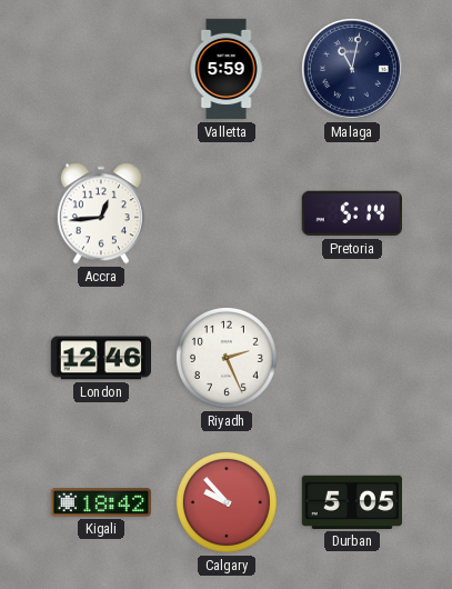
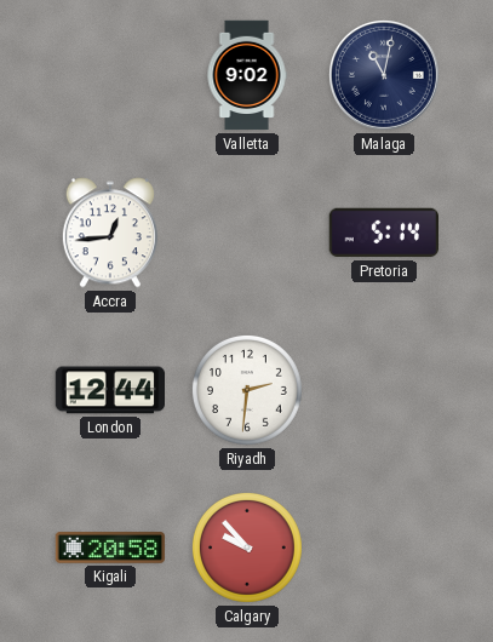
Valletta: 5:59 -> 9:02 (247, 75)
London: 12:46 -> 12:44 (109, 390)
Riyadh: 2:26 -> 2:31 (247, 390)
Kigali: 18:42 -> 20:58 (110, 548)
Durban: 5:05 -> none (351, 502)
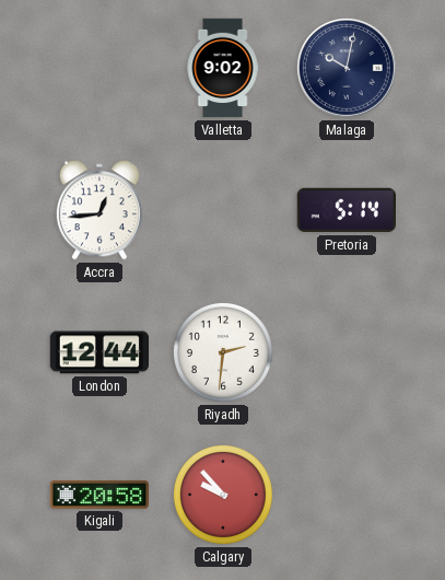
Malaga: 11:02 -> 10:02 (347, 68)
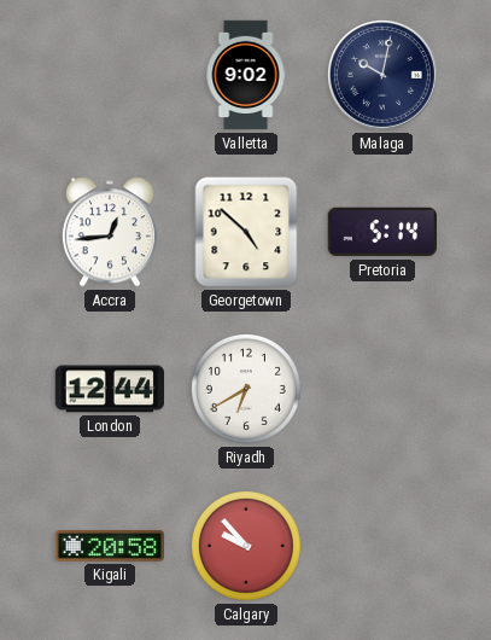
Georgetown: none -> 4:52 (246, 232)
Riyadh: 2:31 -> 6:40 (246, 389)
